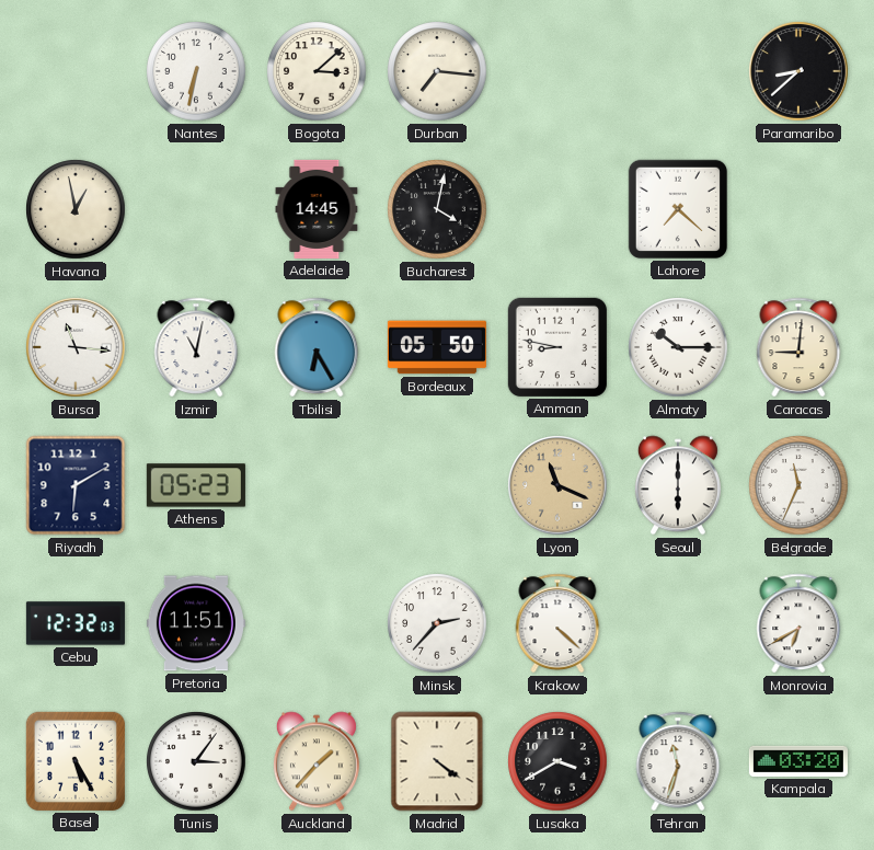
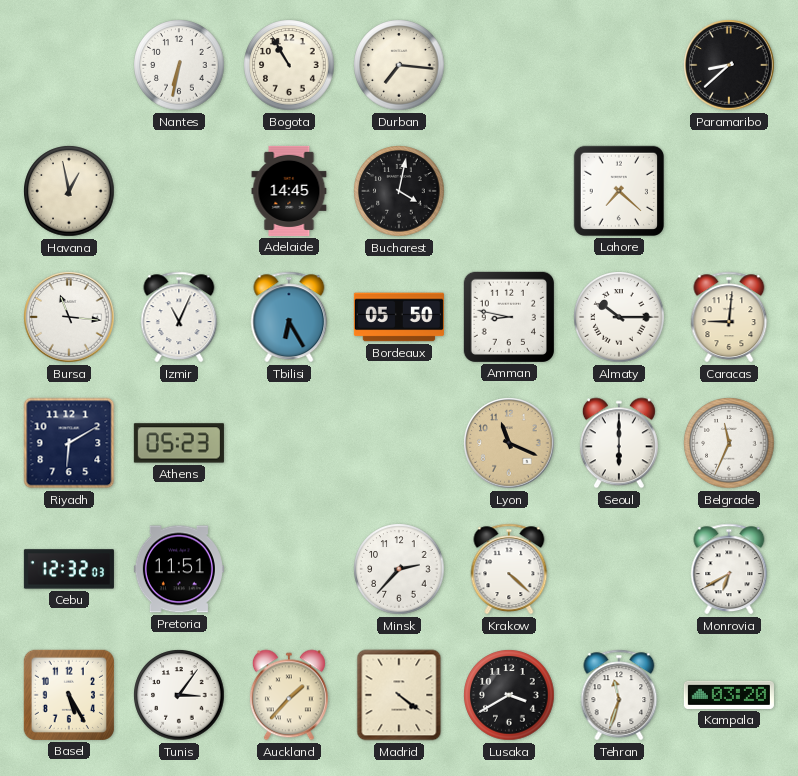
Bogota: 3:08 -> 10:55 (289, 65)
Izmir: 11:02 -> 11:04 (179, 317)
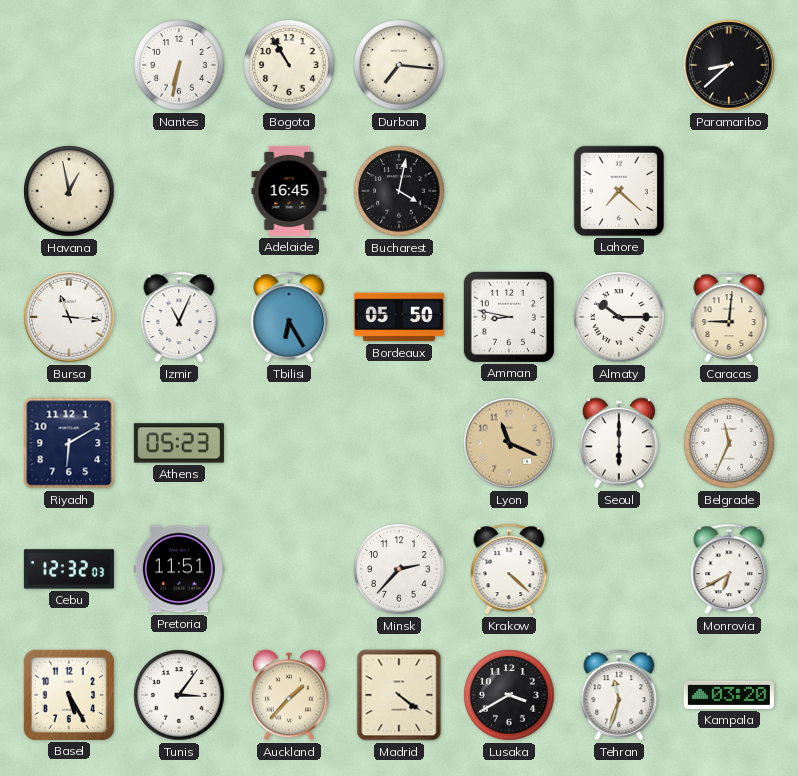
Adelaide: 14:45 -> 16:45 (289, 191)
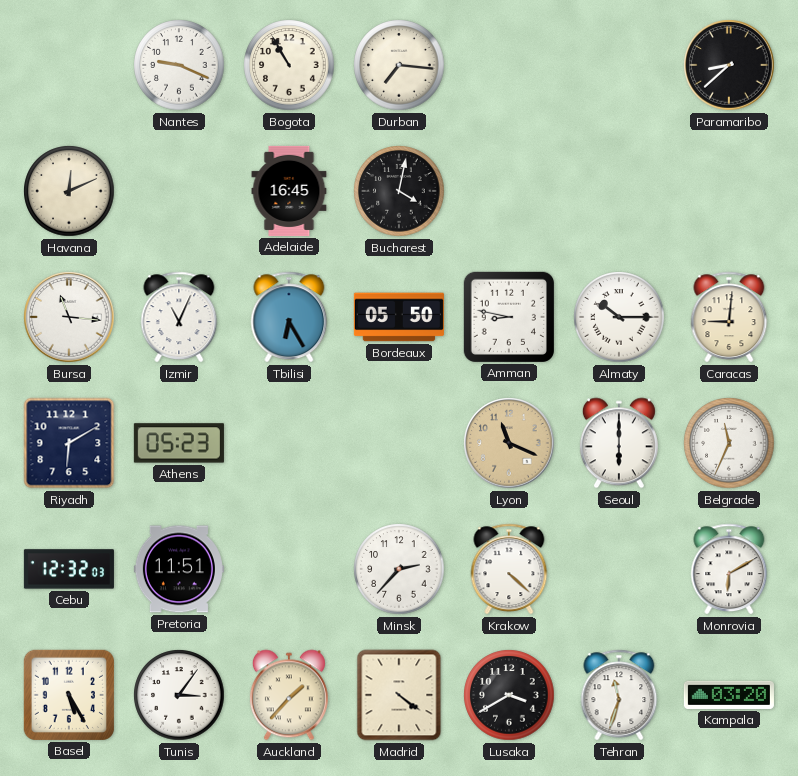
Nantes: 6:32 -> 9:19 (179, 65)
Havana: 12:58 -> 12:11 (69, 191)
Lahore: 7:22 -> none (619, 191)
Monrovia: 6:40 -> 6:10 (729, 569)
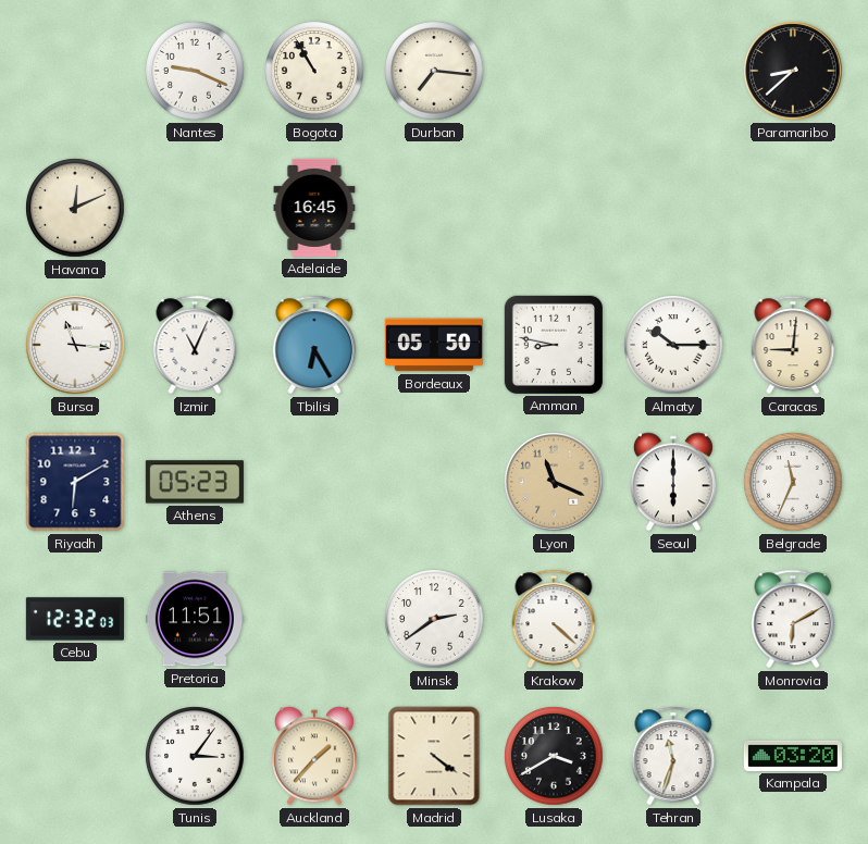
Bucharest: 4:02 -> none (399, 191)
Minsk: 2:37 -> 2:39 (434, 619)
Basel: 5:25 -> none (69, 695)
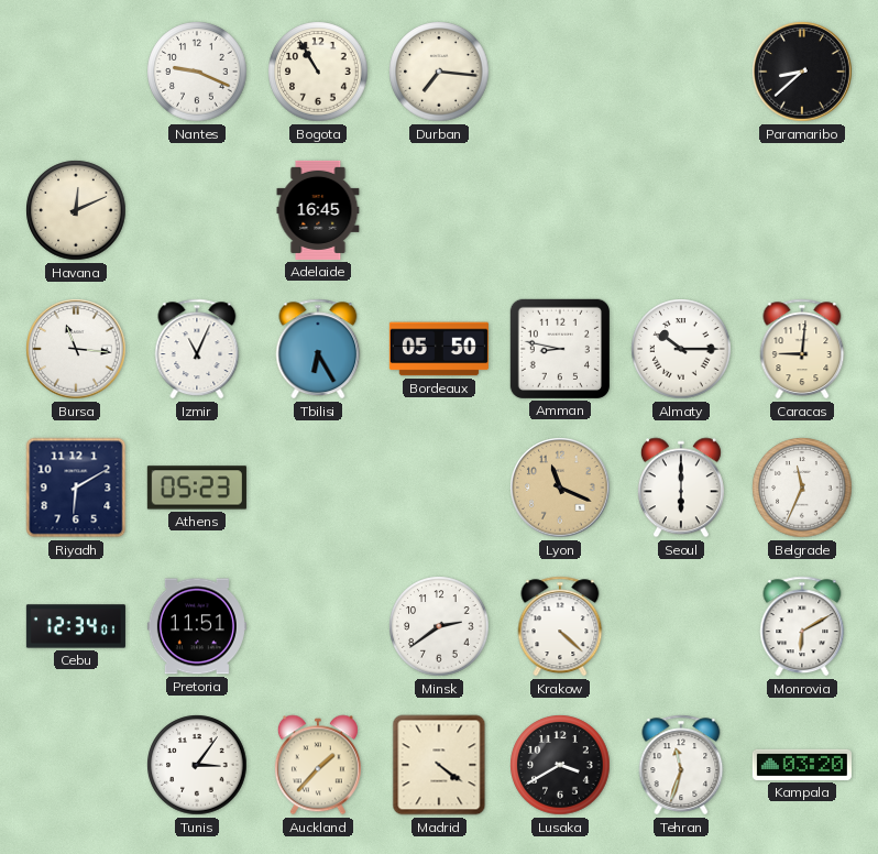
Cebu: 12:32 -> 12:34 (76, 626)
